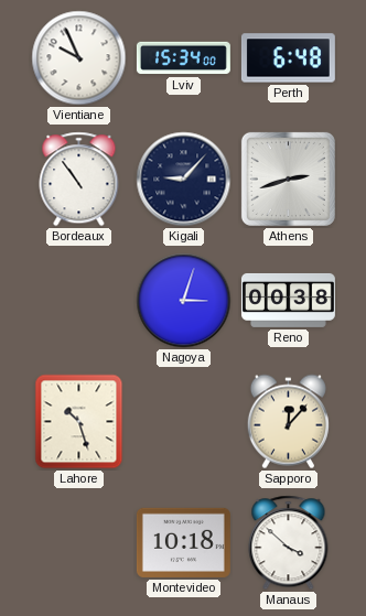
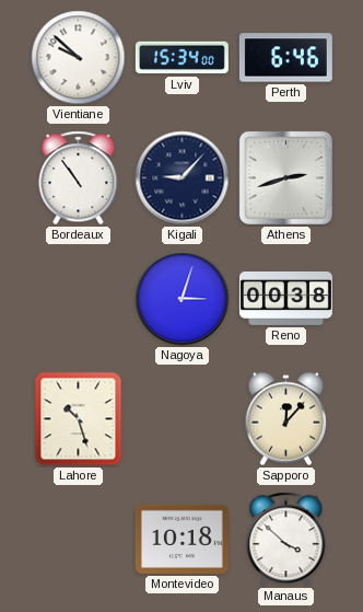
Vientiane: 9:56 -> 9:52 (79, 58)
Perth: 6:48 -> 6:46 (285, 58)
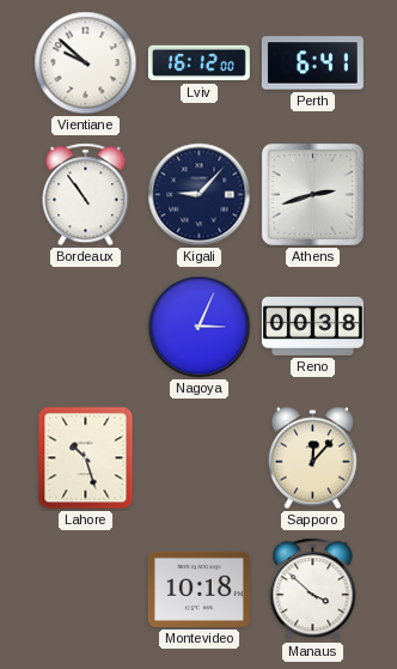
Lviv: 15:34 -> 16:12 (198, 63)
Perth: 6:46 -> 6:41 (312, 63)
Nagoya: 3:03 -> 3:04 (200, 327)
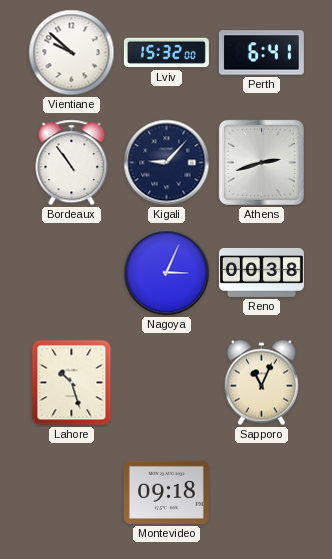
Lviv: 16:12 -> 15:32 (166, 53)
Sapporo: 12:07 -> 11:04 (261, 383)
Montevideo: 10:18 -> 09:18 (166, 492)
Manaus: 3:52 -> none (313, 590)
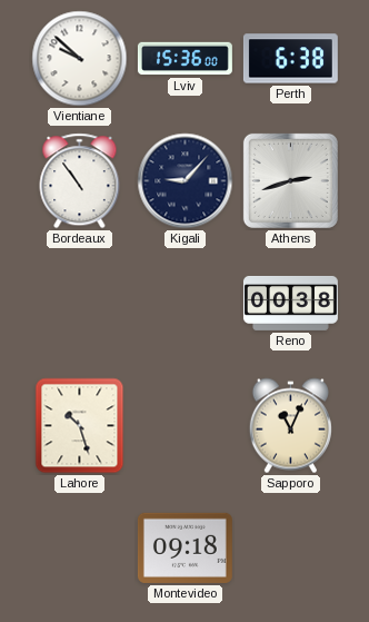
Lviv: 15:32 -> 15:36 (184, 59)
Perth: 6:41 -> 6:38 (290, 59)
Nagoya: 3:04 -> none (167, 273)
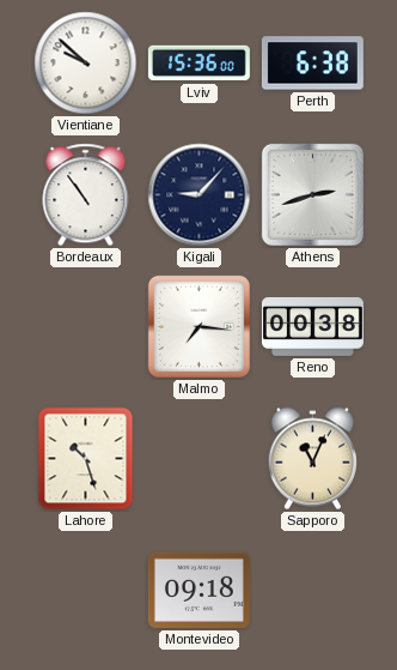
Malmo: none -> 7:16 (198, 326)
